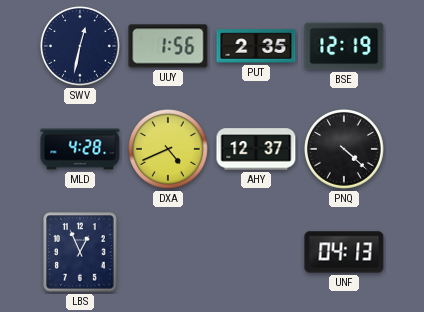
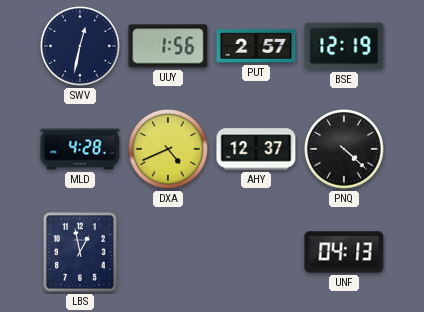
PUT: 2:35 -> 2:57 (256, 46)
LBS: 12:56 -> 12:58 (80, 252)
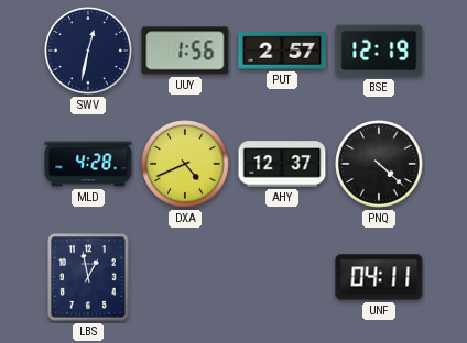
UNF: 04:13 -> 04:11 (379, 277)
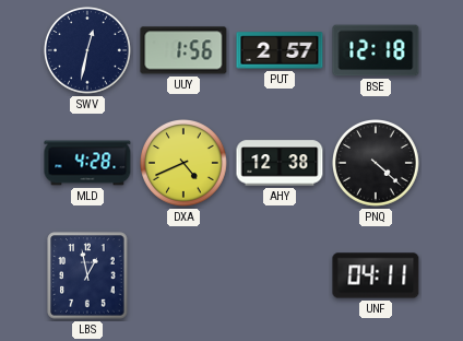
BSE: 12:19 -> 12:18 (376, 50)
AHY: 12:37 -> 12:38 (280, 163)
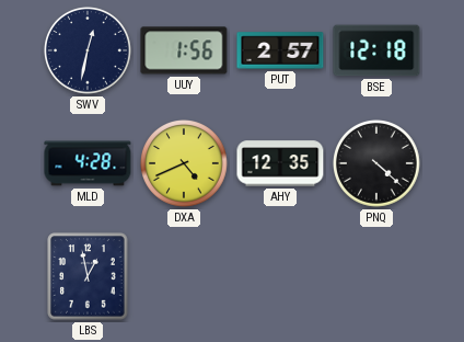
AHY: 12:38 -> 12:35 (280, 163)
UNF: 04:11 -> none (376, 275)
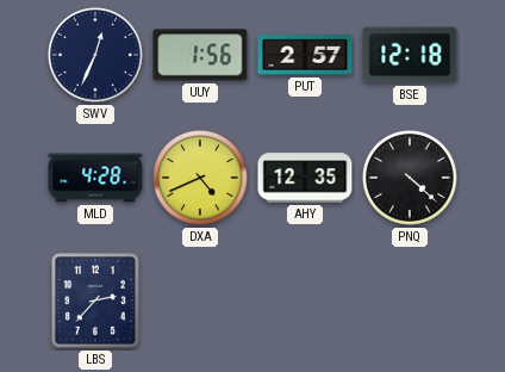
SWV: 12:32 -> 12:34 (96, 56)
LBS: 12:58 -> 2:37 (95, 300)
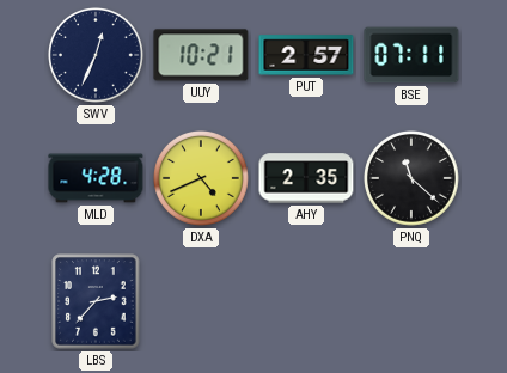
UUY: 1:56 -> 10:21 (201, 55)
BSE: 12:18 -> 07:11 (411, 55)
AHY: 12:35 -> 2:35 (306, 178)
PNQ: 4:22 -> 11:22 (413, 179)
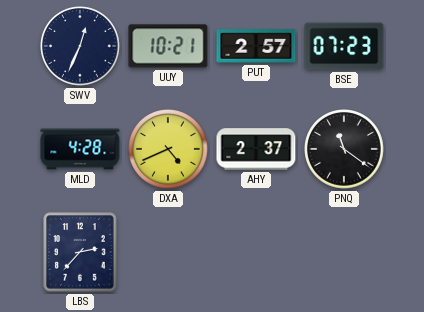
BSE: 07:11 -> 07:23 (344, 46)
AHY: 2:35 -> 2:37 (256, 149)
PNQ: 11:22 -> 11:21 (345, 150)
